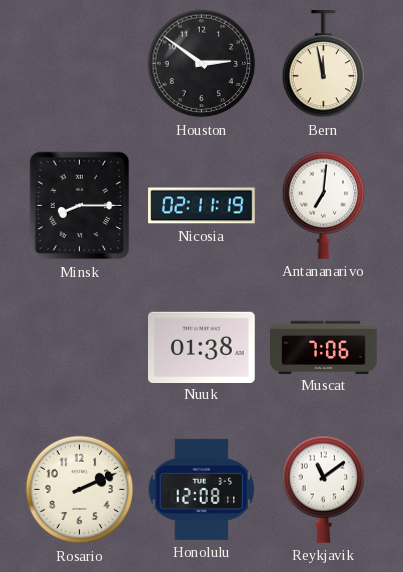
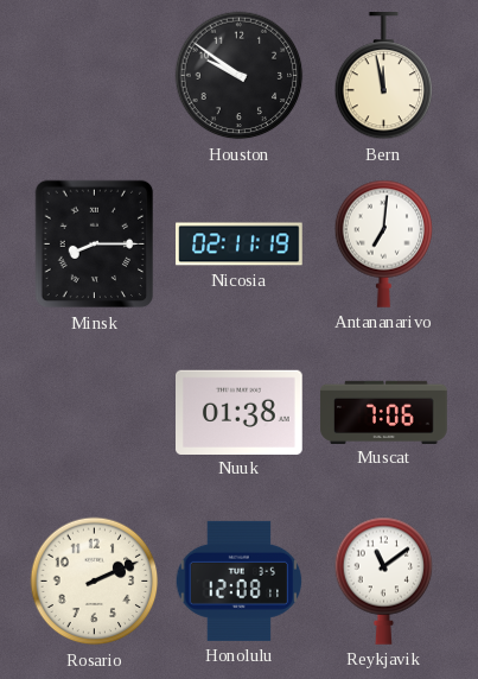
Houston: 2:51 -> 9:51 (240, 76)
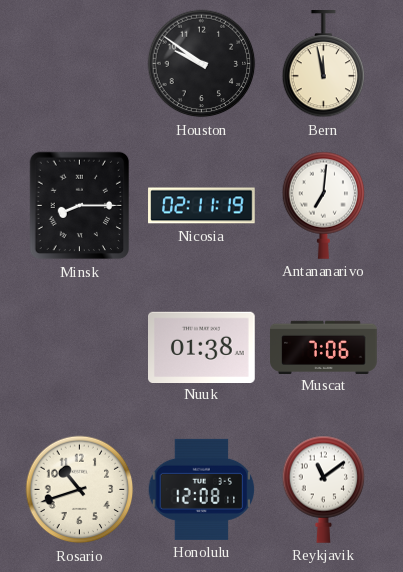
Rosario: 2:11 -> 10:42 (80, 490)
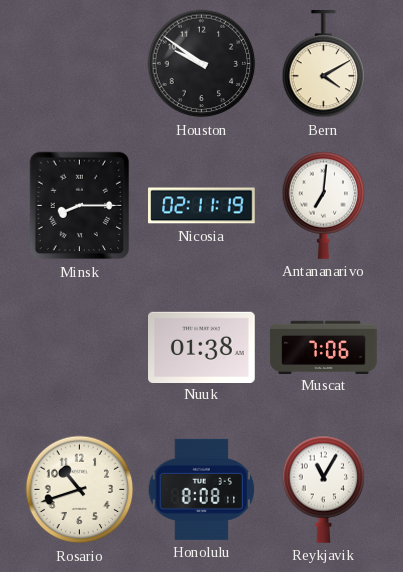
Bern: 11:58 -> 4:10 (324, 65)
Honolulu: 12:08 -> 8:08 (202, 489)
Reykjavik: 11:09 -> 11:05 (324, 489)
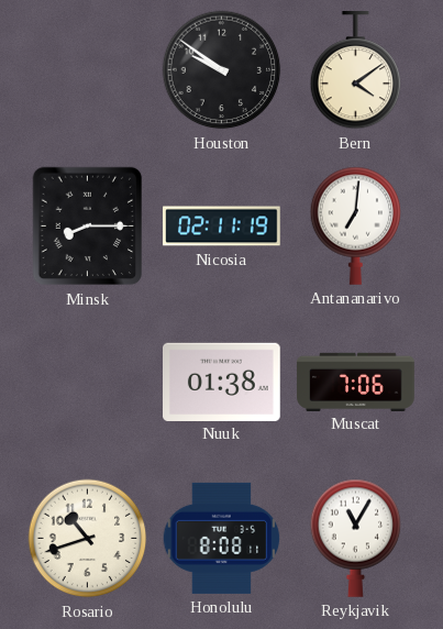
Bern: 4:10 -> 4:09 (356, 71)
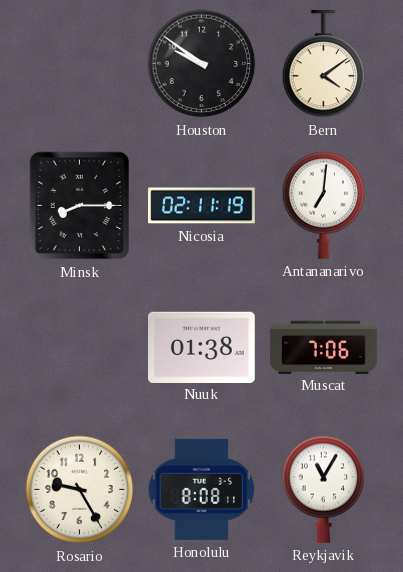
Rosario: 10:42 -> 9:25 (80, 490)
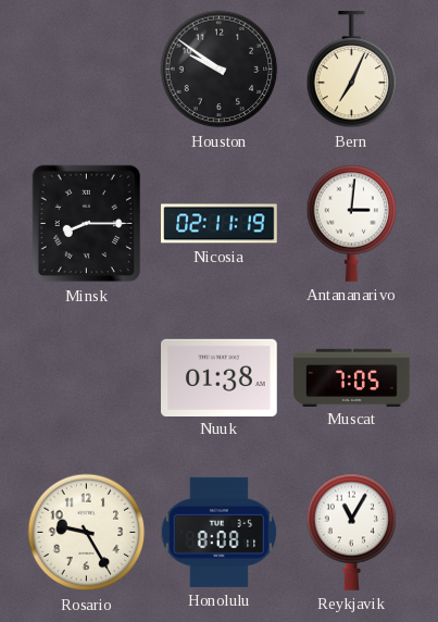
Bern: 4:09 -> 7:04 (352, 71)
Antananarivo: 7:01 -> 3:01 (352, 223)
Muscat: 7:06 -> 7:05 (352, 377)
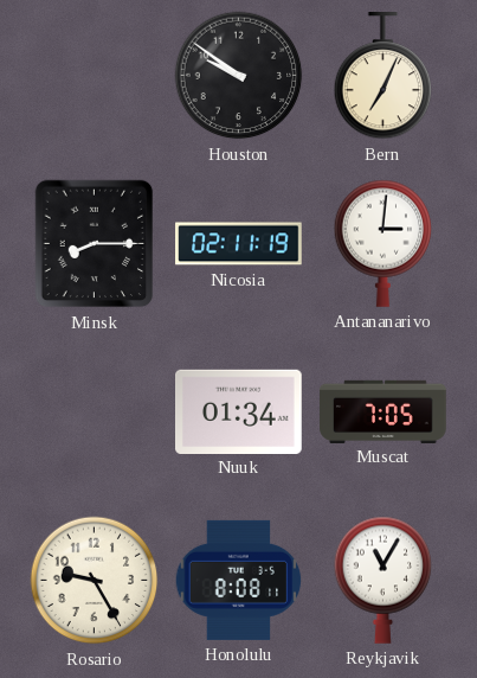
Nuuk: 01:38 -> 01:34 (239, 411)
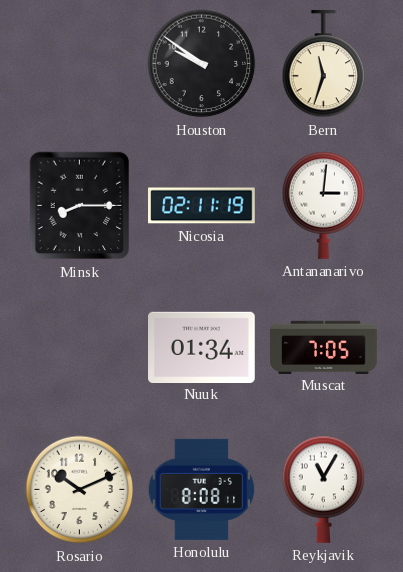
Bern: 7:04 -> 11:33 (324, 65)
Rosario: 9:25 -> 10:11 (80, 490)
